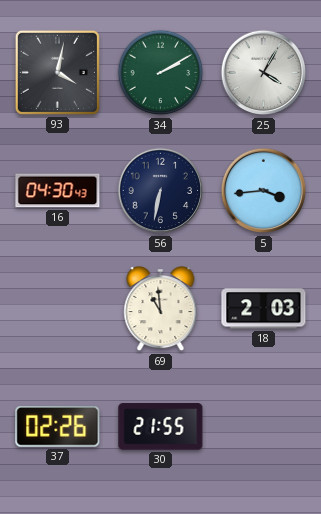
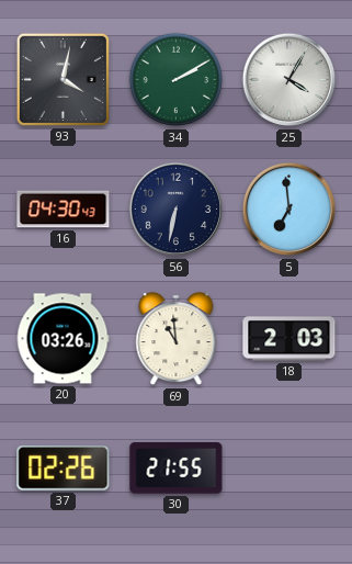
5: 3:44 -> 6:59 (289, 210)
20: none -> 03:26 (63, 339)
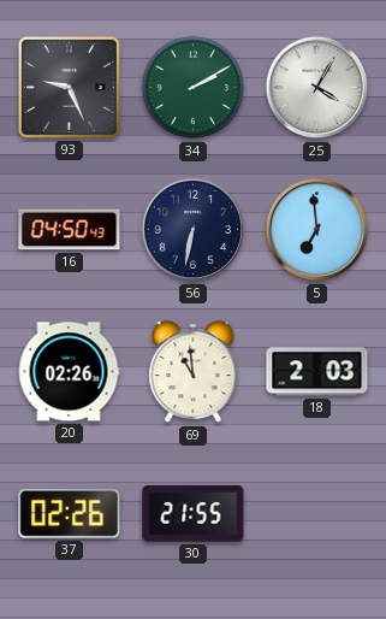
93: 4:02 -> 9:26 (69, 87)
16: 04:30 -> 04:50 (70, 230)
20: 03:26 -> 02:26 (69, 372)
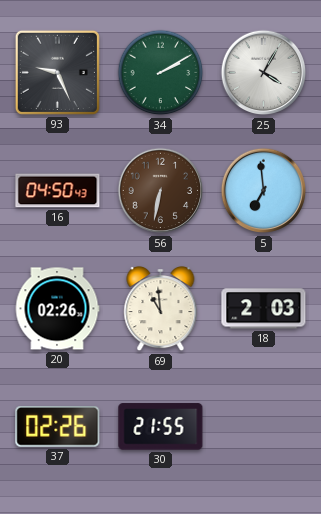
56 dial: navy -> brown (161, 191)
